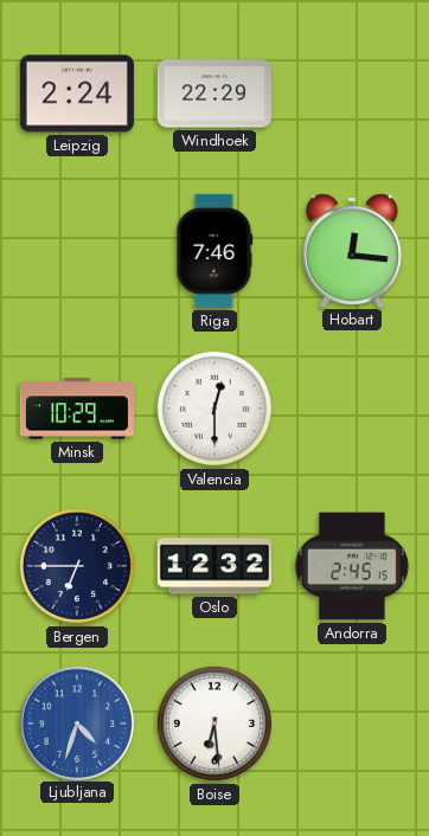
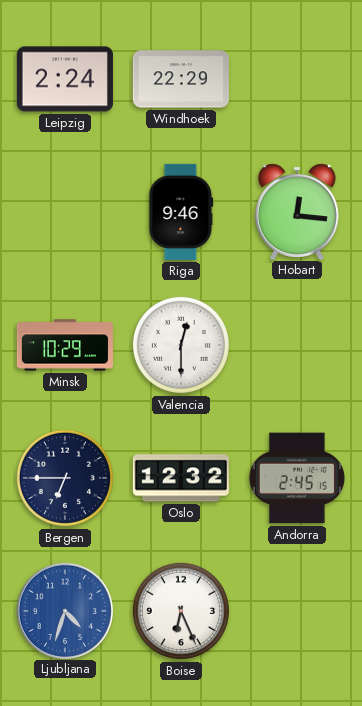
Riga: 7:46 -> 9:46 (181, 212)
Boise: 6:29 -> 6:26 (181, 611)
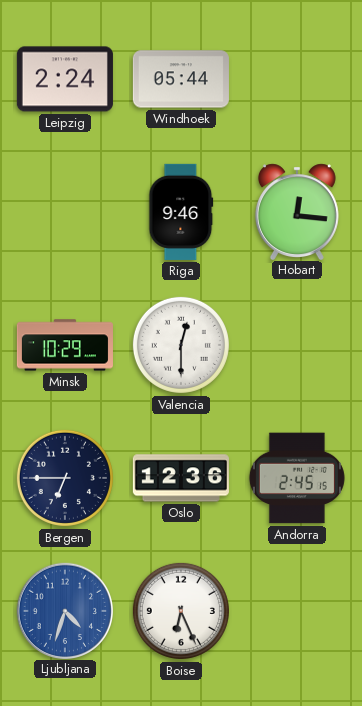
Windhoek: 22:29 -> 05:44 (181, 79)
Oslo: 12:32 -> 12:36 (181, 478)
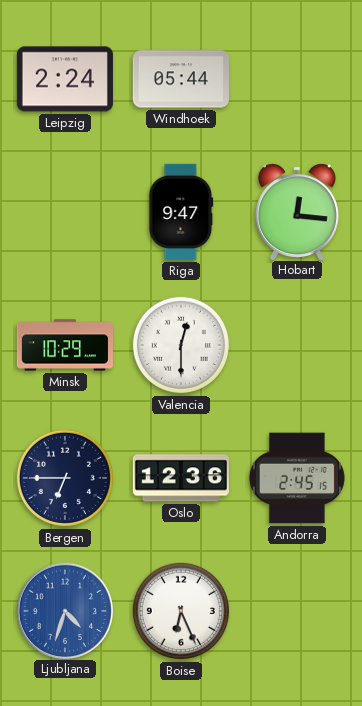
Riga: 9:46 -> 9:47 (181, 212)
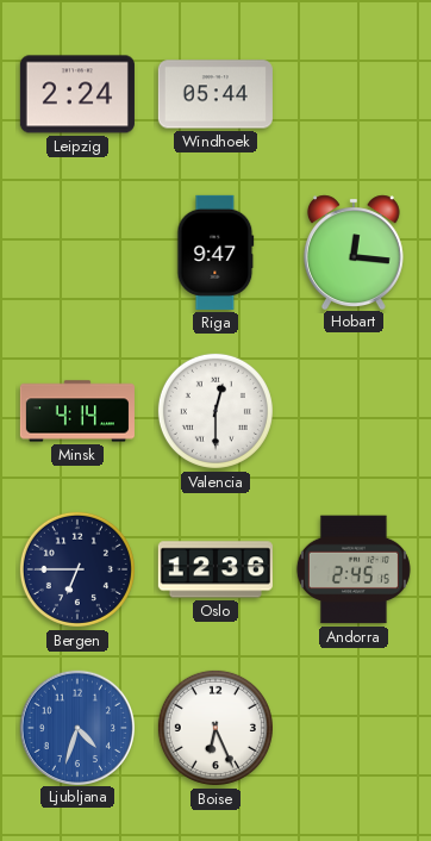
Minsk: 10:29 -> 4:14 (77, 411)
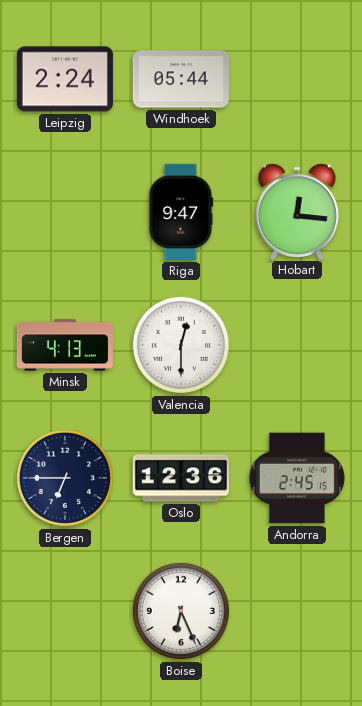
Minsk: 4:14 -> 4:13 (65, 345)
Ljubljana: 4:33 -> none (76, 727)
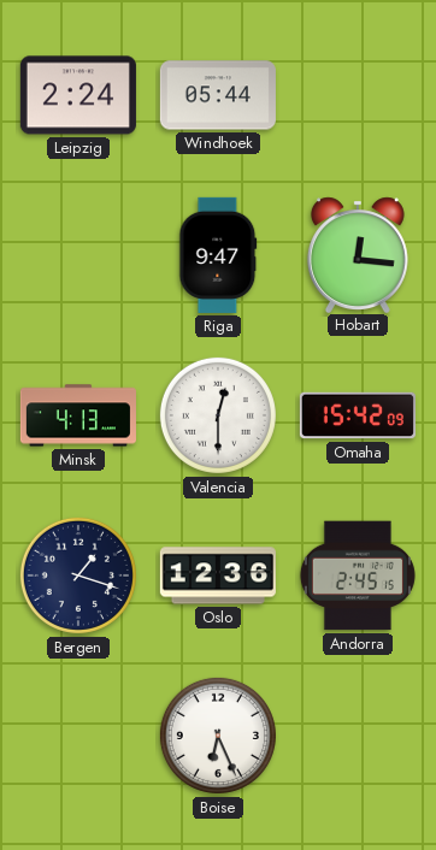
Omaha: none -> 15:42 (358, 415)
Bergen: 6:45 -> 1:18 (78, 575)
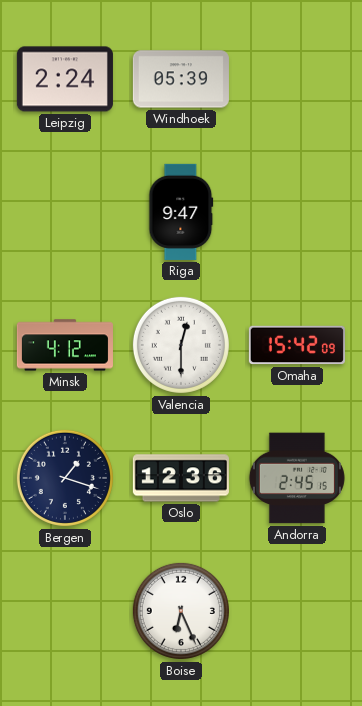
Windhoek: 05:44 -> 05:39 (181, 79)
Hobart: 12:16 -> none (358, 254)
Minsk: 4:13 -> 4:12 (65, 345)
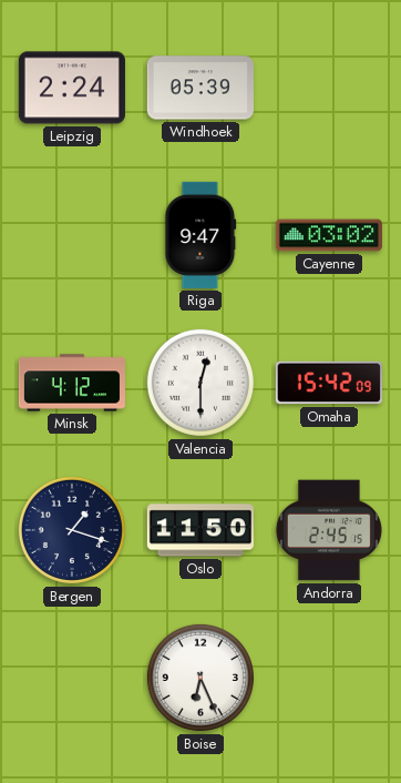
Cayenne: none -> 03:02 (329, 235)
Oslo: 12:36 -> 11:50 (200, 530)
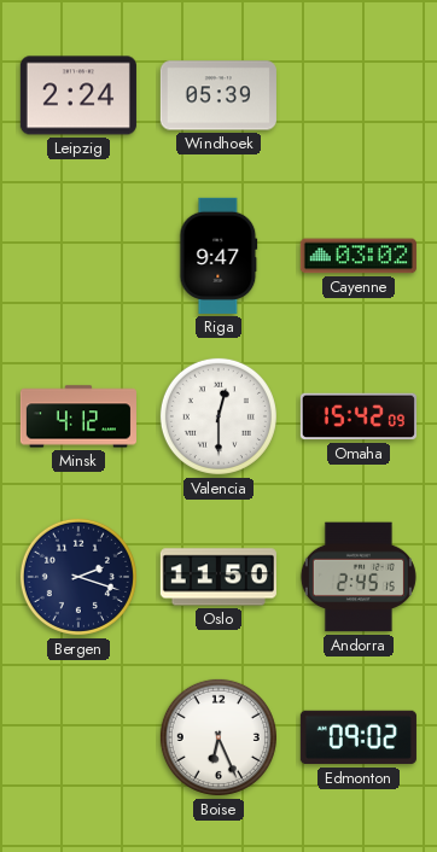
Bergen: 1:18 -> 2:18 (78, 577)
Edmonton: none -> 09:02 (359, 737)
